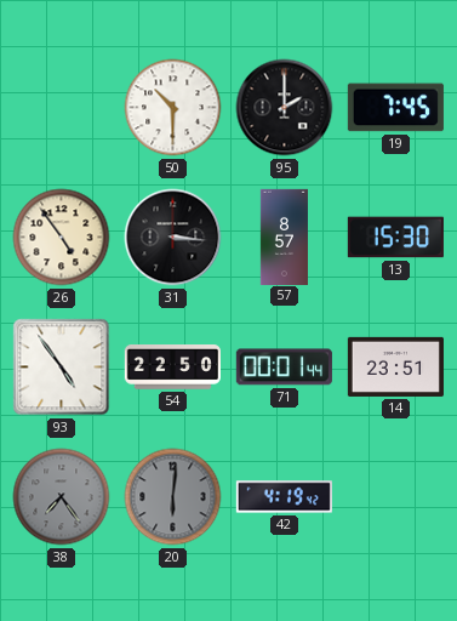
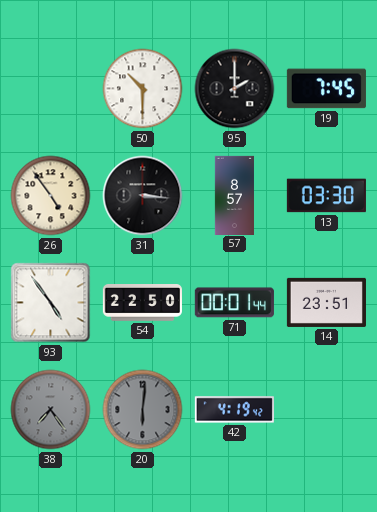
13: 15:30 -> 03:30 (326, 196)
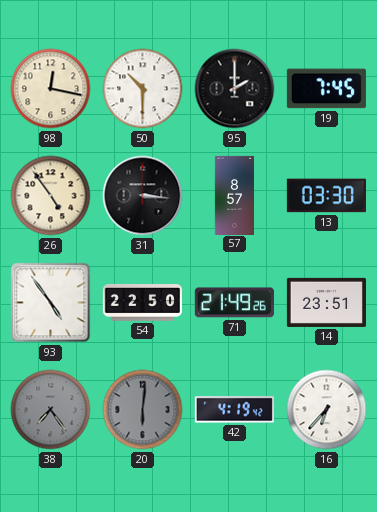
98: none -> 12:17 (51, 89)
71: 00:01 -> 21:49 (234, 303)
16: none -> 6:37 (327, 410)
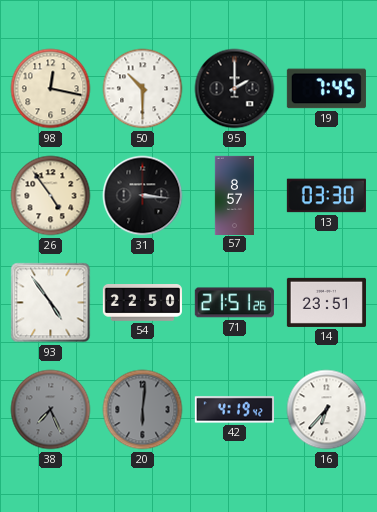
71: 21:49 -> 21:51 (234, 303)
38: 7:24 -> 7:26 (51, 410)
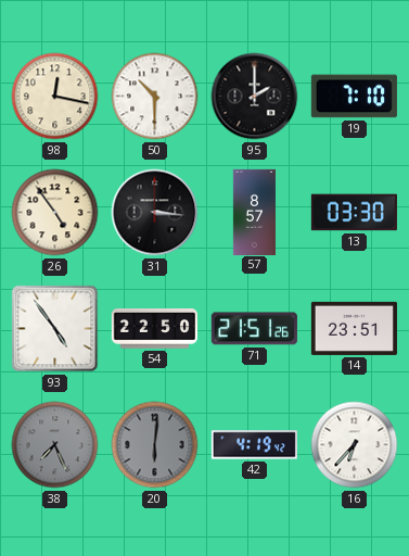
19: 7:45 -> 7:10 (354, 97)
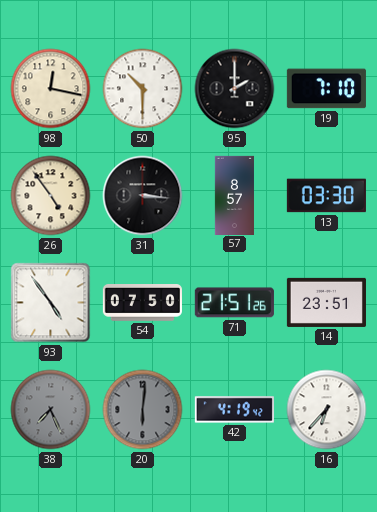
54: 22:50 -> 07:50 (142, 303)
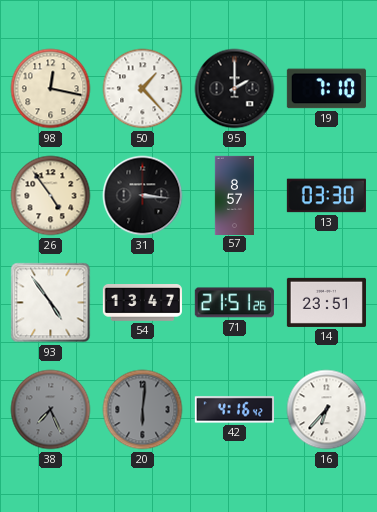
50: 10:30 -> 1:23 (143, 89)
54: 07:50 -> 13:47 (142, 303)
42: 4:19 -> 4:16 (234, 410)
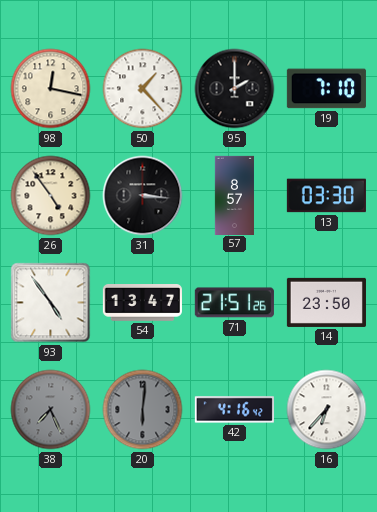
14: 23:51 -> 23:50 (326, 302)
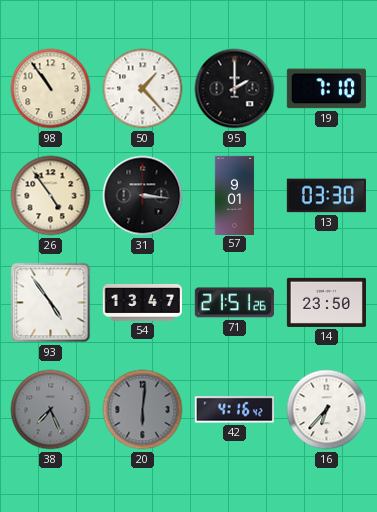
98: 12:17 -> 10:54 (51, 89)
57: 8:57 -> 9:01 (234, 195)
